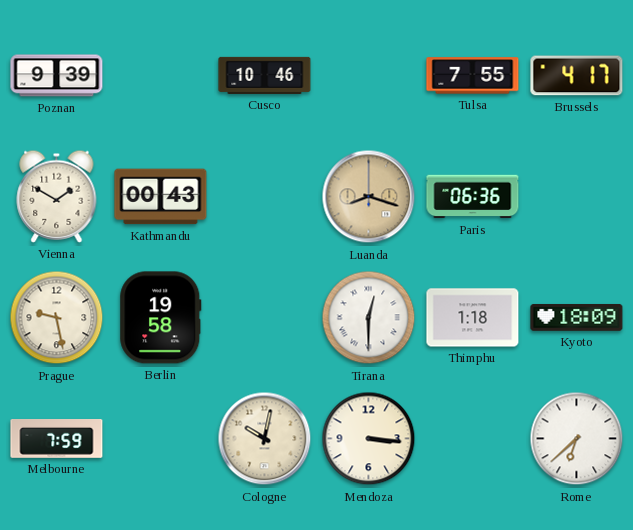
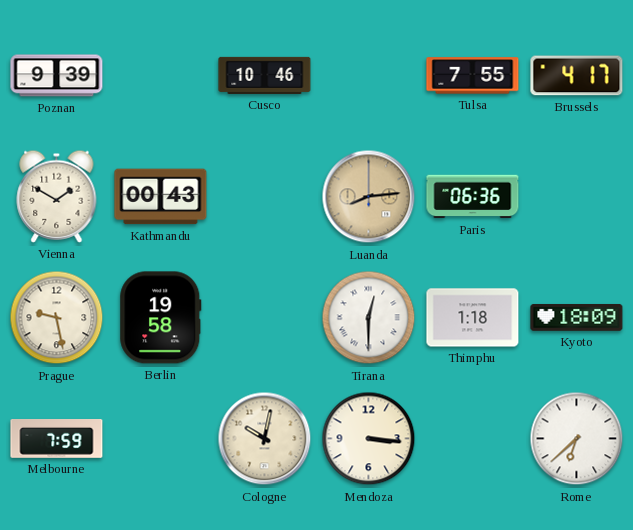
Luanda: 8:18 -> 8:14 (369, 197)
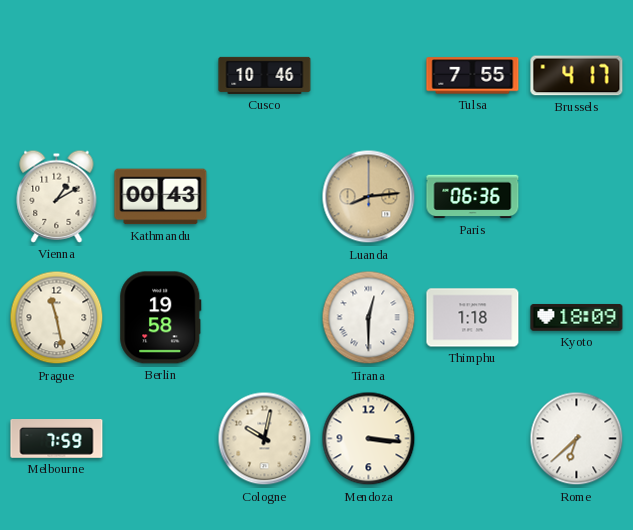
Poznan: 9:39 -> none (57, 76)
Vienna: 1:50 -> 1:10 (57, 196)
Prague: 9:28 -> 11:28 (57, 318)
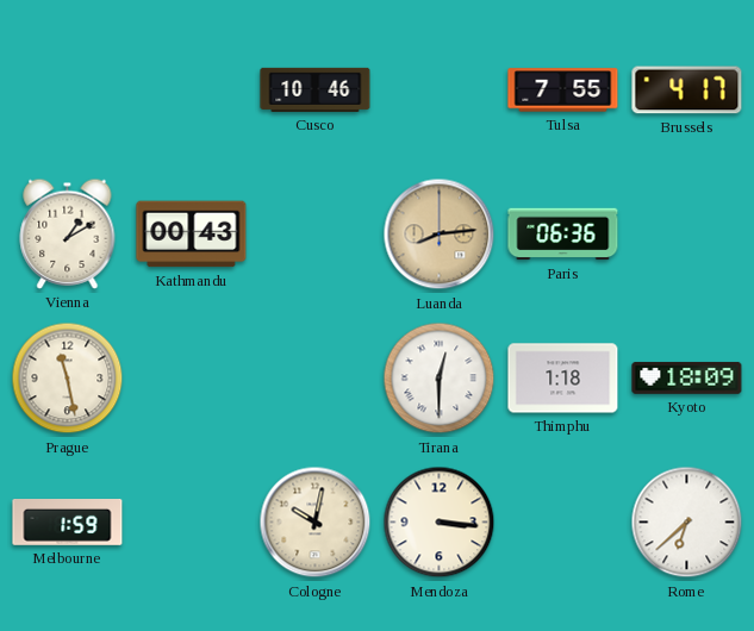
Berlin: 19:58 -> none (161, 318)
Melbourne: 7:59 -> 1:59 (68, 523)
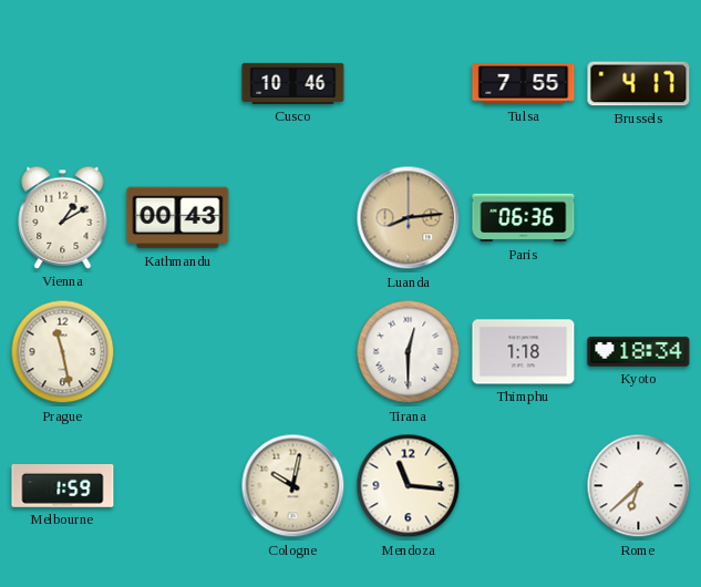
Kyoto: 18:09 -> 18:34 (639, 352)
Mendoza: 3:16 -> 11:16 (409, 486)
